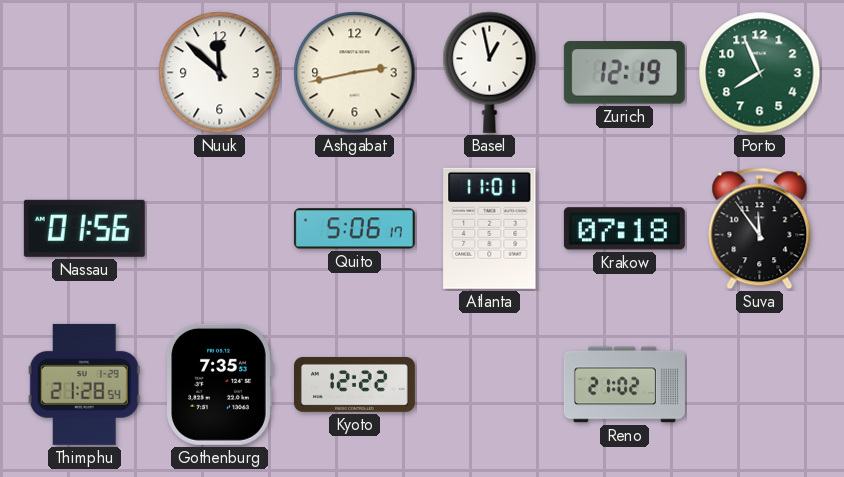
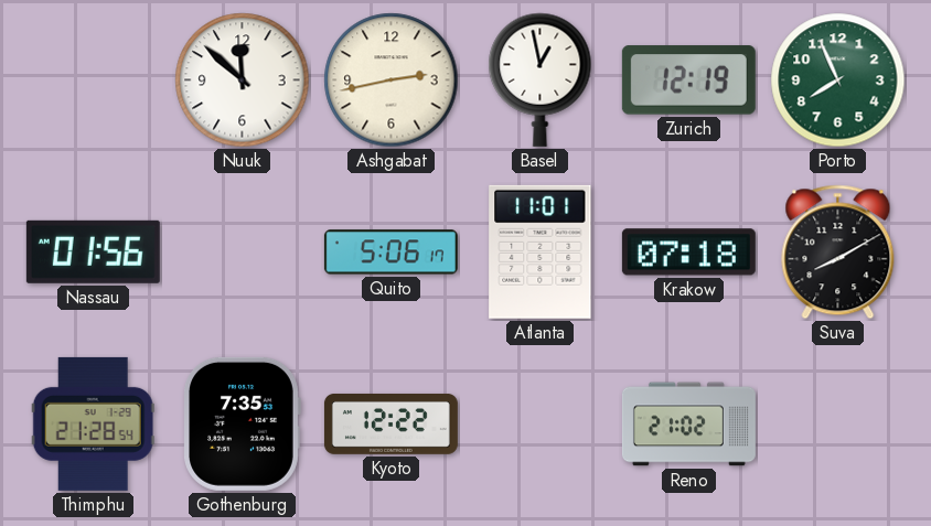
Suva: 11:54 -> 8:10 (838, 253)
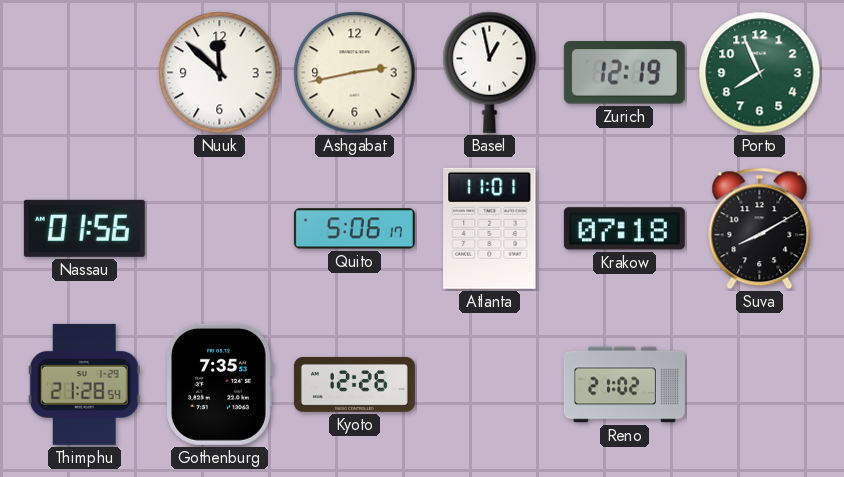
Kyoto: 12:22 -> 12:26 (354, 384)
